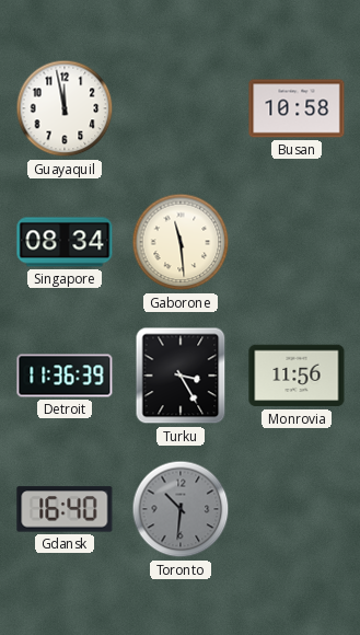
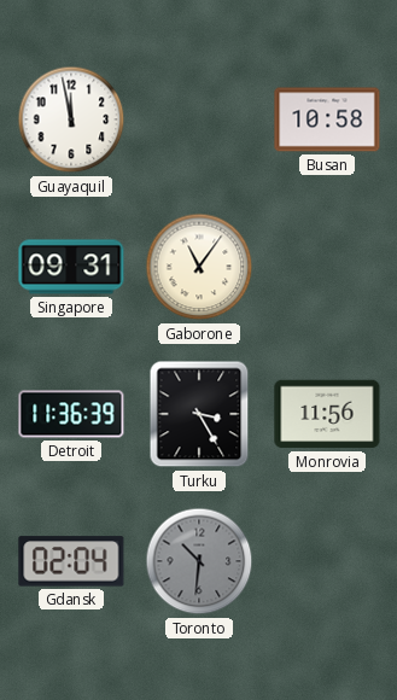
Singapore: 08:34 -> 09:31 (71, 267)
Gaborone: 11:29 -> 11:06 (199, 267)
Gdansk: 16:40 -> 02:04 (71, 561)
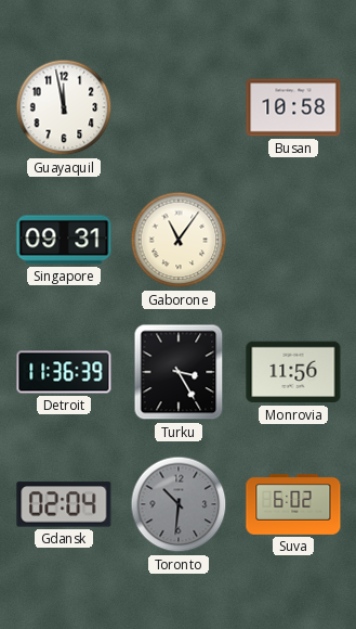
Suva: none -> 6:02 (293, 504)
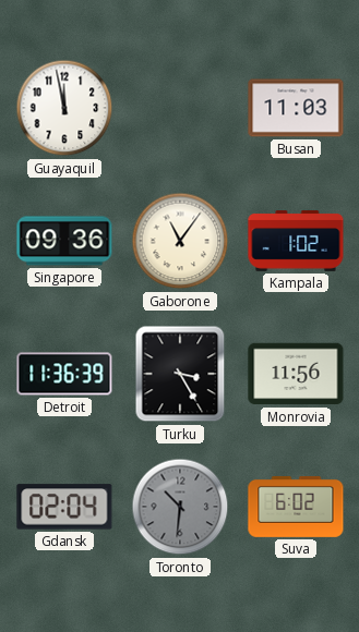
Busan: 10:58 -> 11:03 (296, 108)
Singapore: 09:31 -> 09:36 (64, 241)
Kampala: none -> 1:02 (296, 241)
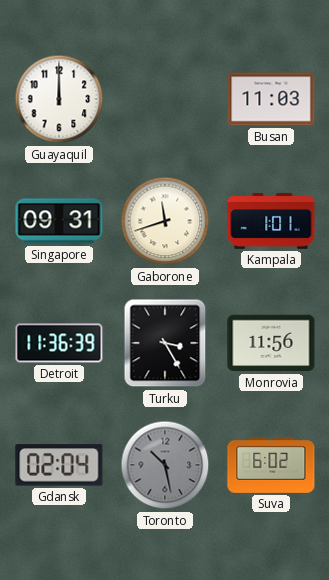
Guayaquil: 11:58 -> 12:00 (59, 99)
Singapore: 09:36 -> 09:31 (59, 221)
Gaborone: 11:06 -> 11:42 (165, 221)
Kampala: 1:02 -> 1:01 (271, 221)
Toronto: 10:31 -> 10:28 (165, 465)
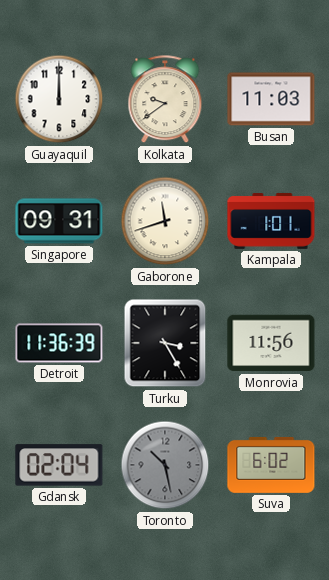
Kolkata: none -> 9:39 (165, 100)
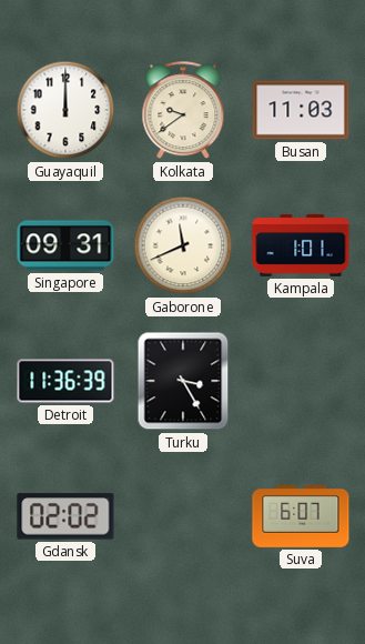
Gaborone: 11:42 -> 11:41 (183, 245)
Monrovia: 11:56 -> none (271, 343)
Gdansk: 02:04 -> 02:02 (65, 516)
Toronto: 10:28 -> none (165, 465)
Suva: 6:02 -> 6:07 (301, 516)
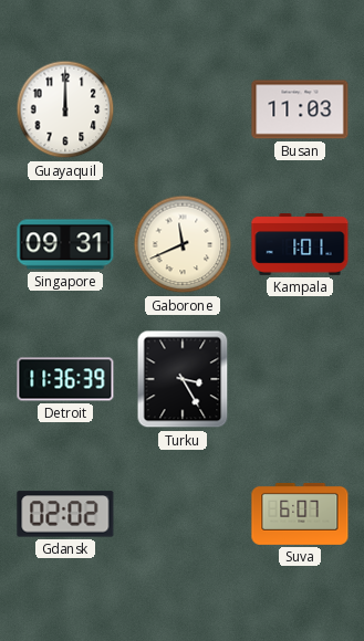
Kolkata: 9:39 -> none (183, 111)
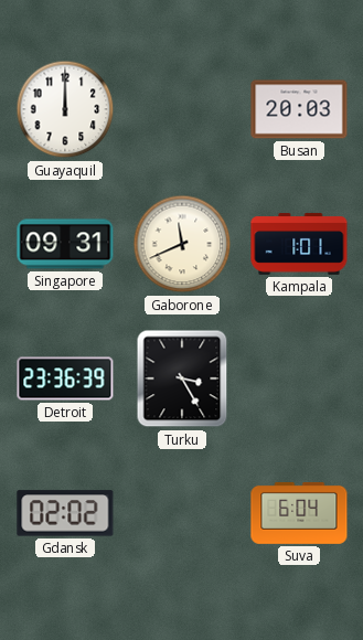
Busan: 11:03 -> 20:03 (299, 109)
Detroit: 11:36 -> 23:36 (65, 378)
Suva: 6:07 -> 6:04 (299, 513)
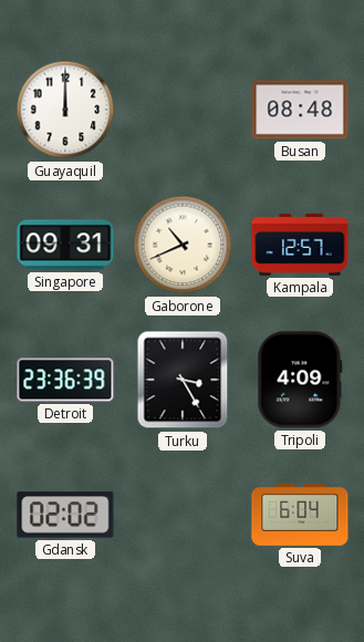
Busan: 20:03 -> 08:48 (300, 110)
Gaborone: 11:41 -> 10:41 (183, 245)
Kampala: 1:01 -> 12:57 (300, 245)
Tripoli: none -> 4:09 (300, 380)
